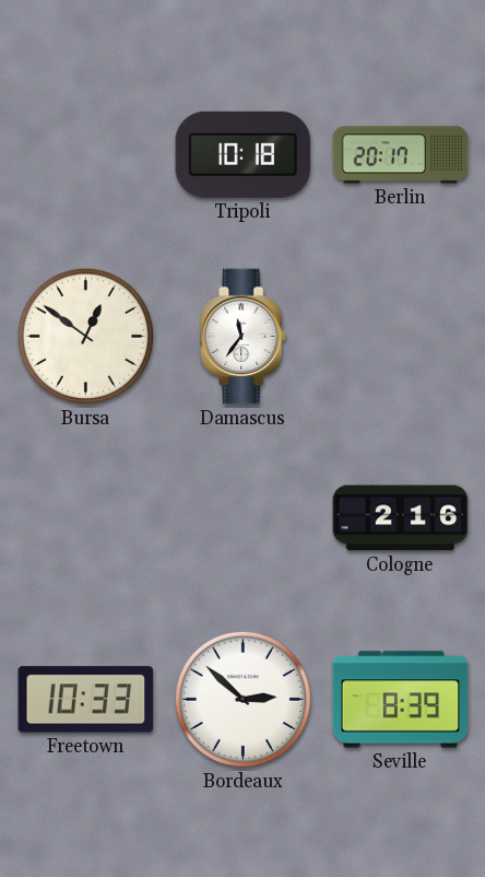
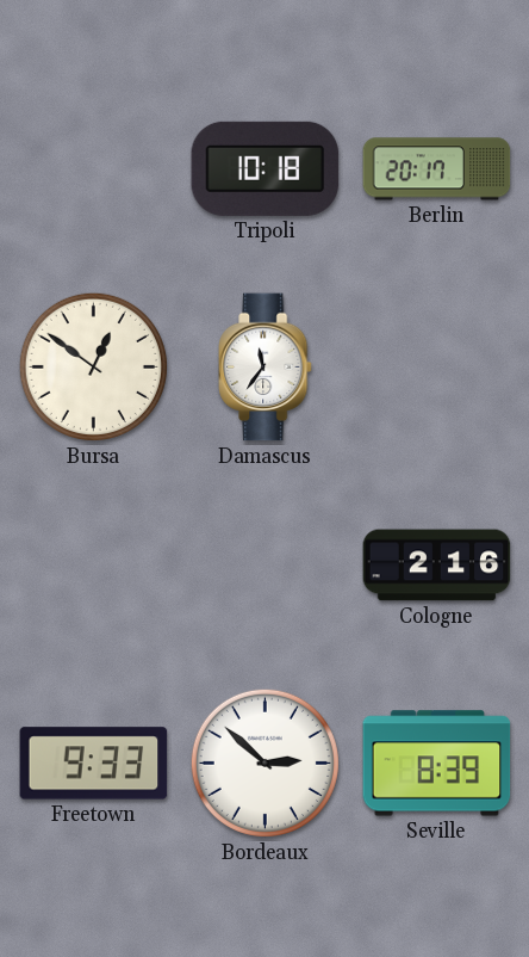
Freetown: 10:33 -> 9:33 (94, 764)
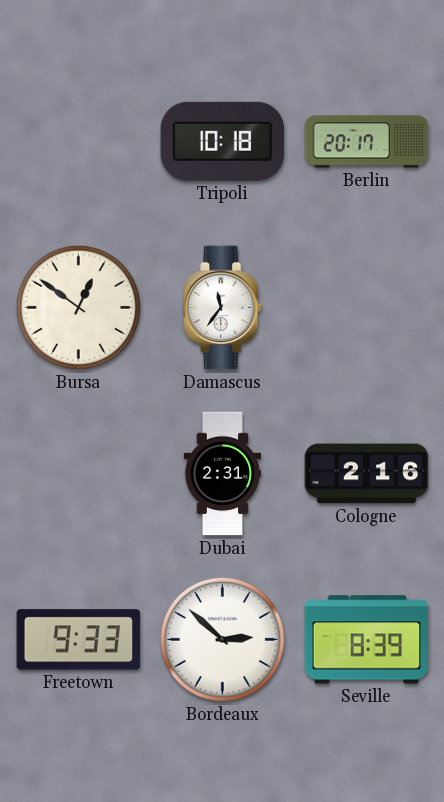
Dubai: none -> 2:31 (222, 474)
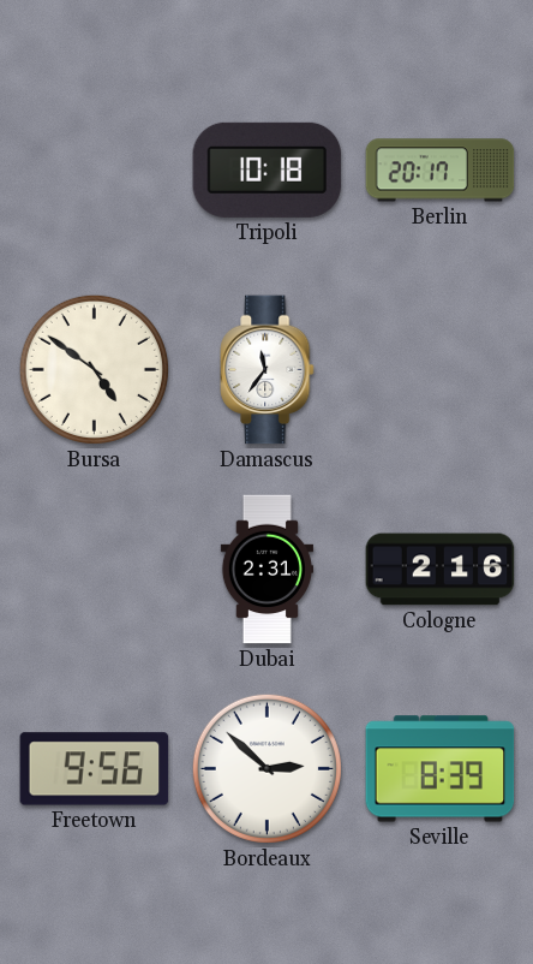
Bursa: 12:51 -> 4:51 (94, 369)
Freetown: 9:33 -> 9:56 (95, 769)
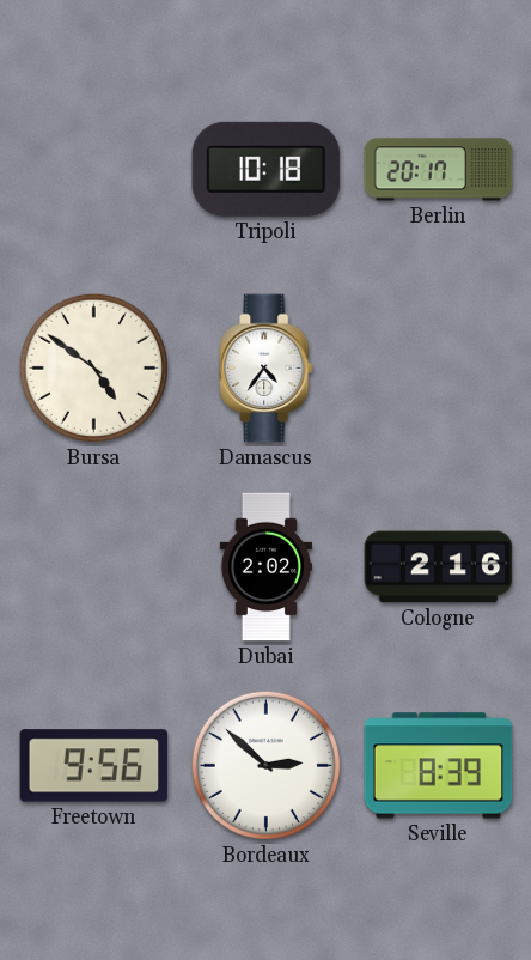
Damascus: 11:36 -> 4:36 (267, 369)
Dubai: 2:31 -> 2:02 (265, 567)
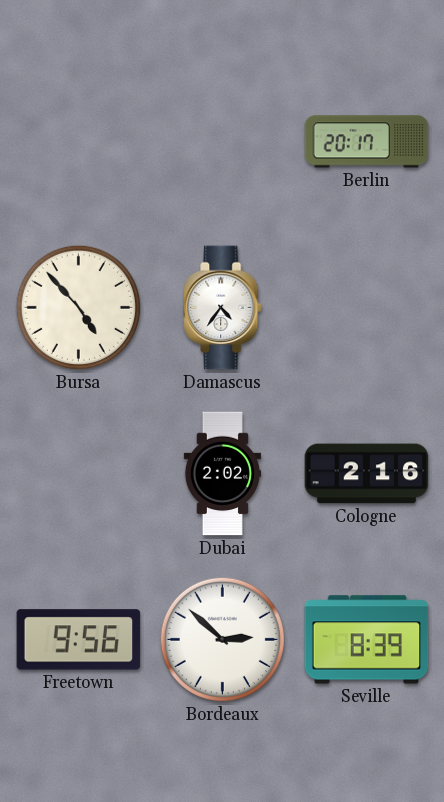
Tripoli: 10:18 -> none (267, 169)
Bursa: 4:51 -> 4:53 (78, 307)
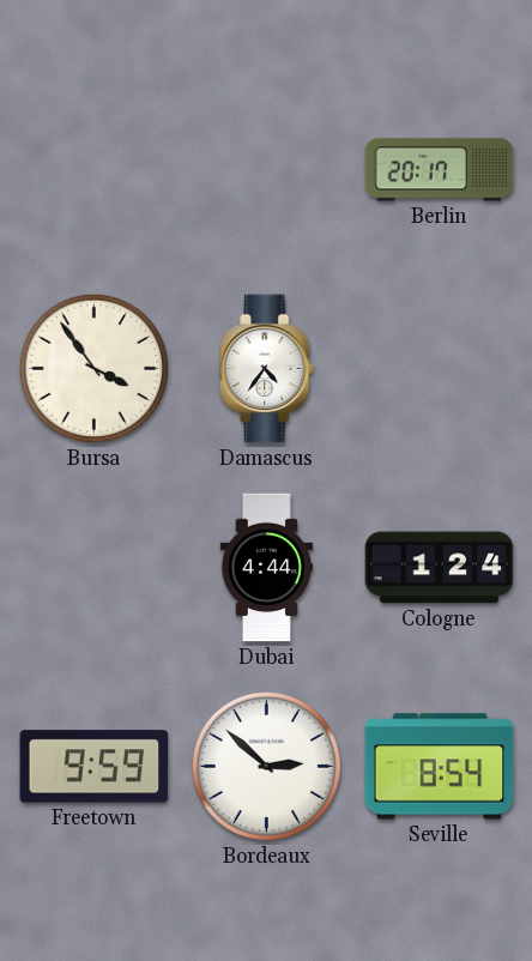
Bursa: 4:53 -> 3:54 (93, 368)
Dubai: 2:02 -> 4:44 (266, 568)
Cologne: 2:16 -> 1:24 (440, 568)
Freetown: 9:56 -> 9:59 (95, 767)
Seville: 8:39 -> 8:54 (440, 767)
